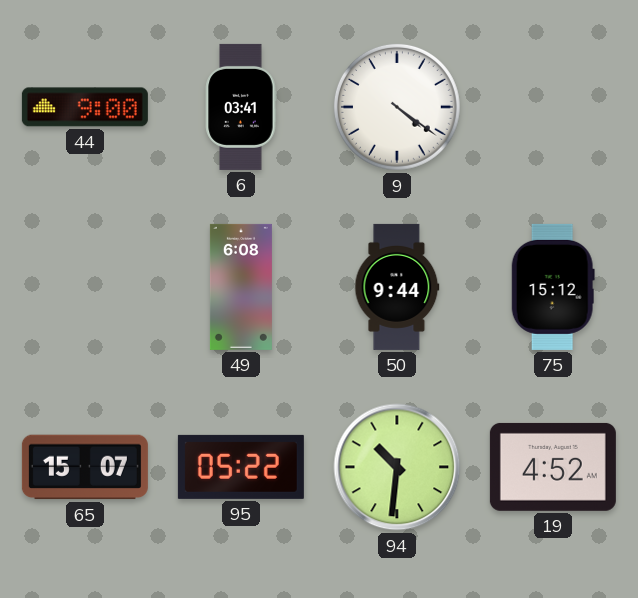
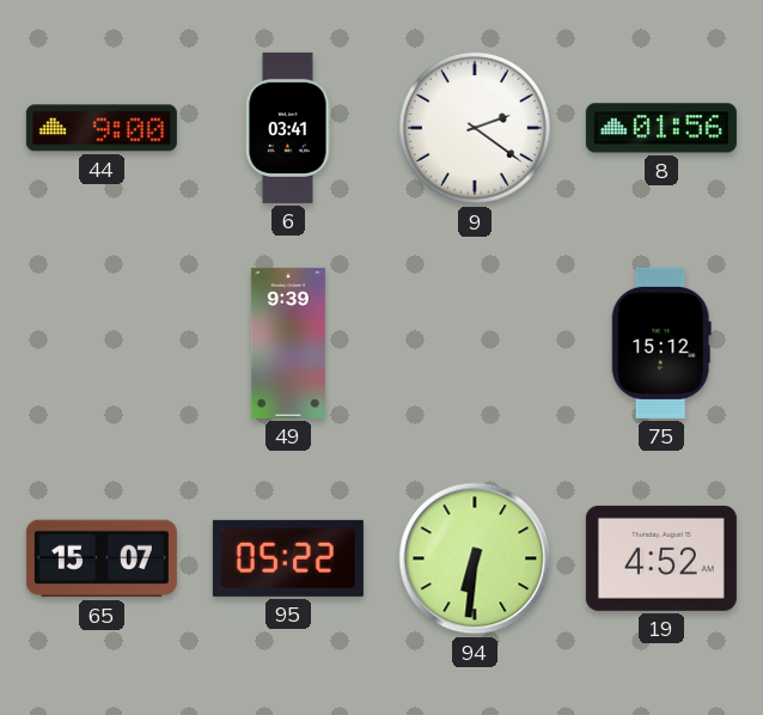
9: 4:21 -> 2:21 (475, 128)
8: none -> 01:56 (661, 128)
49: 6:08 -> 9:39 (288, 343)
50: 9:44 -> none (397, 287)
94: 10:31 -> 6:31 (475, 558)
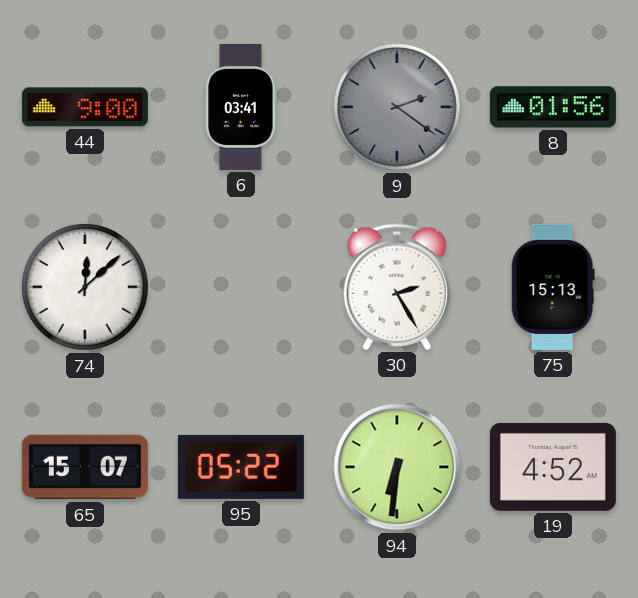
9 dial: white -> grey (397, 107)
74: none -> 12:08 (85, 287)
49: 9:39 -> none (288, 343)
30: none -> 2:25 (396, 287)
75: 15:12 -> 15:13 (553, 287)
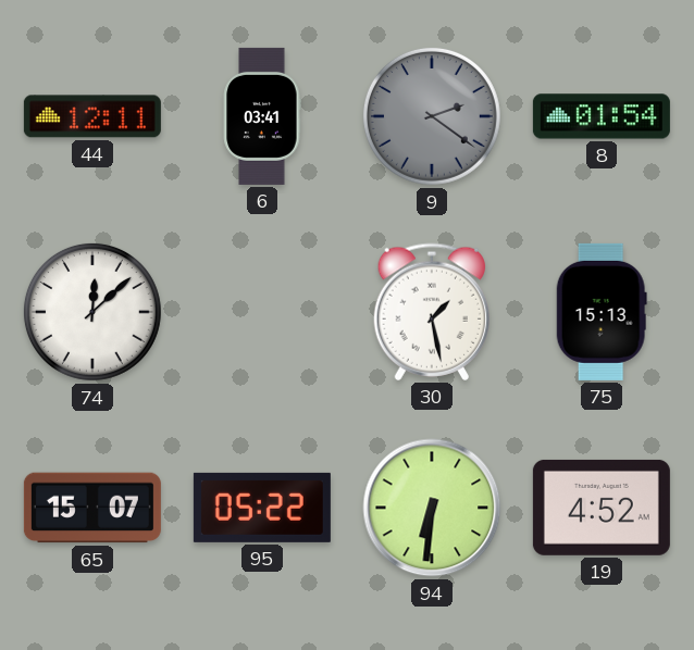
44: 9:00 -> 12:11 (92, 116)
8: 01:56 -> 01:54 (602, 116)
30: 2:25 -> 1:28 (431, 312)
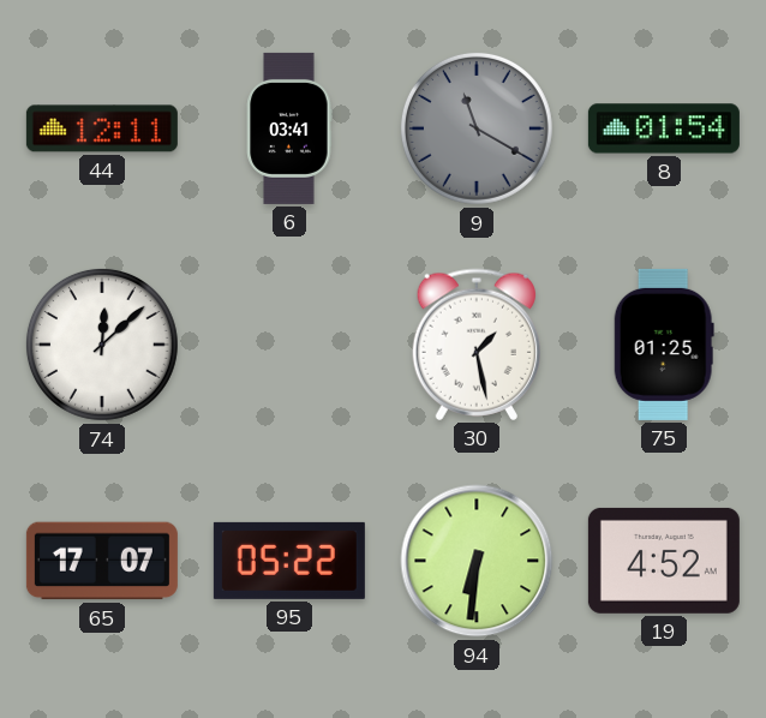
9: 2:21 -> 11:20 (477, 128)
75: 15:13 -> 01:25 (664, 345)
65: 15:07 -> 17:07 (102, 561)
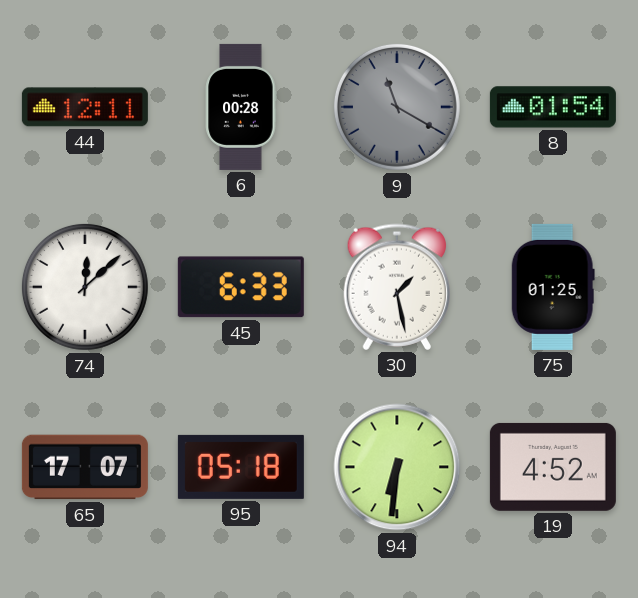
6: 03:41 -> 00:28 (241, 107)
45: none -> 6:33 (241, 287)
95: 05:22 -> 05:18 (241, 467)
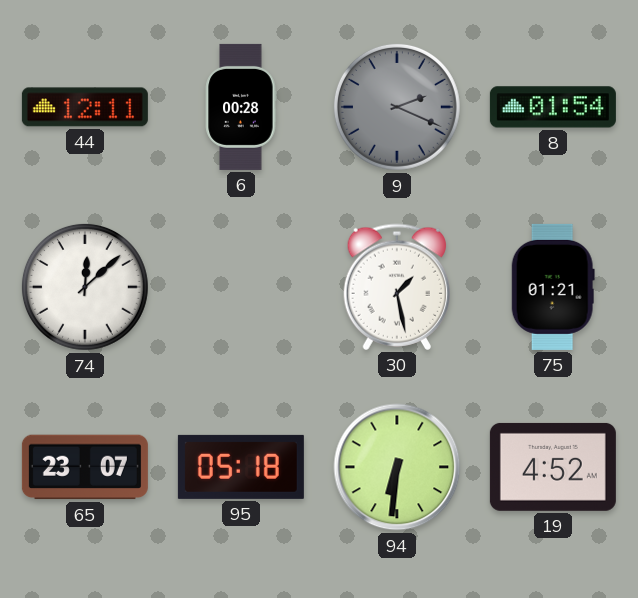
9: 11:20 -> 2:19 (397, 107)
45: 6:33 -> none (241, 287)
75: 01:25 -> 01:21 (553, 287)
65: 17:07 -> 23:07 (85, 467)
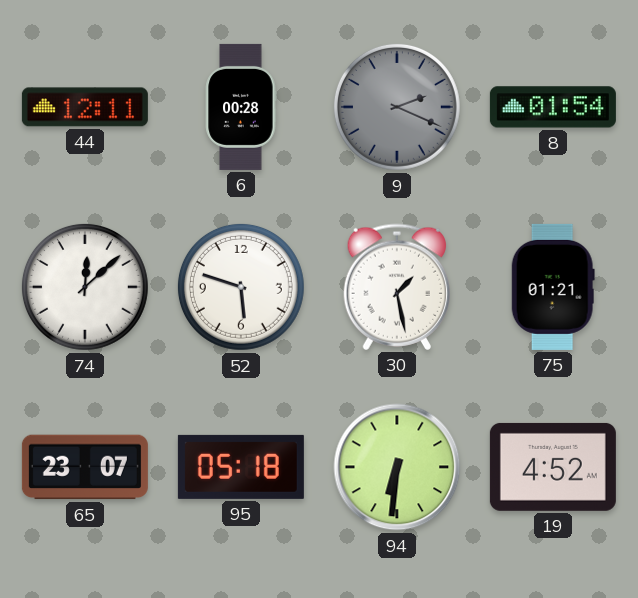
52: none -> 5:48 (241, 287)
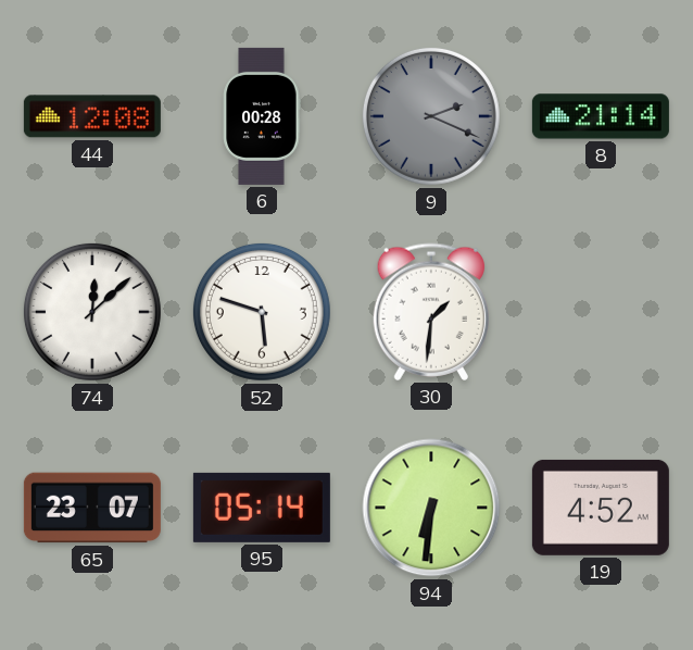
44: 12:11 -> 12:08 (92, 116)
8: 01:54 -> 21:14 (601, 116)
30: 1:28 -> 1:31 (430, 312)
75: 01:21 -> none (553, 287)
95: 05:18 -> 05:14 (262, 508)
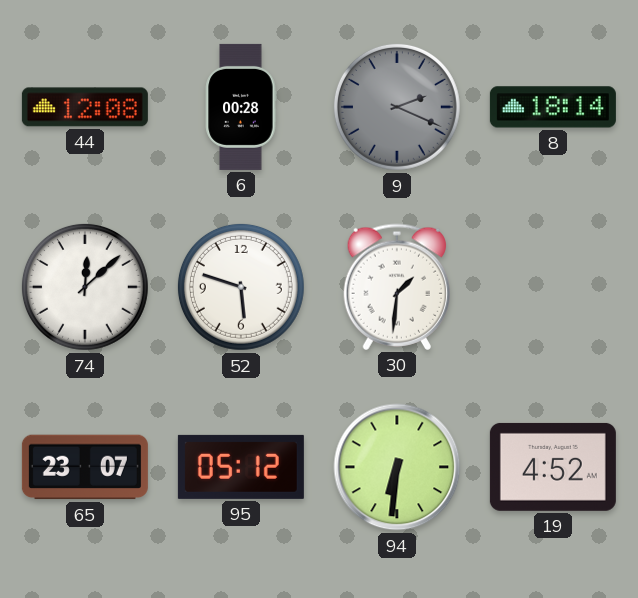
8: 21:14 -> 18:14 (553, 107)
95: 05:14 -> 05:12 (241, 467)
